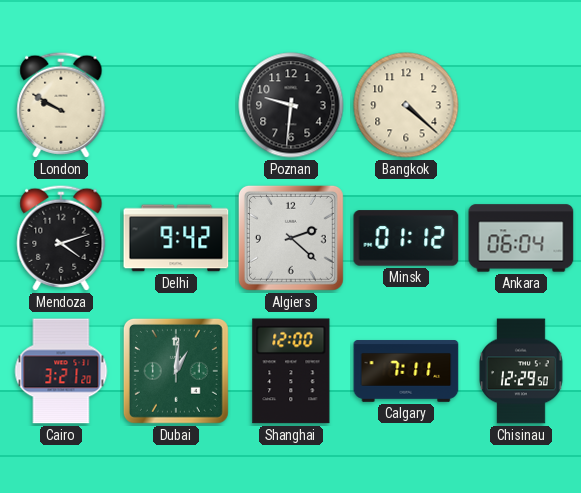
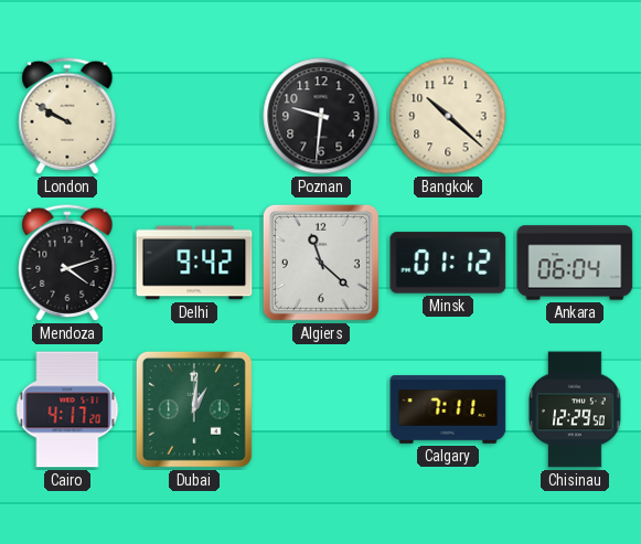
Bangkok: 4:22 -> 10:22 (448, 116)
Algiers: 2:22 -> 11:22 (321, 263)
Cairo: 3:21 -> 4:17 (67, 409)
Shanghai: 12:00 -> none (291, 371)
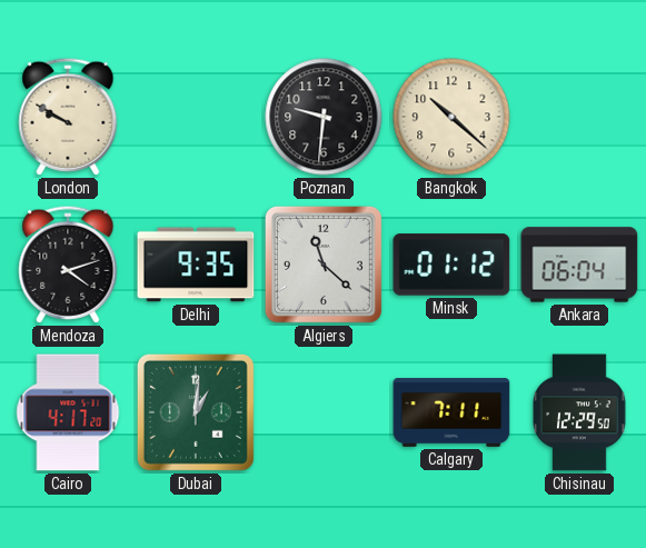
Delhi: 9:42 -> 9:35 (196, 265)
